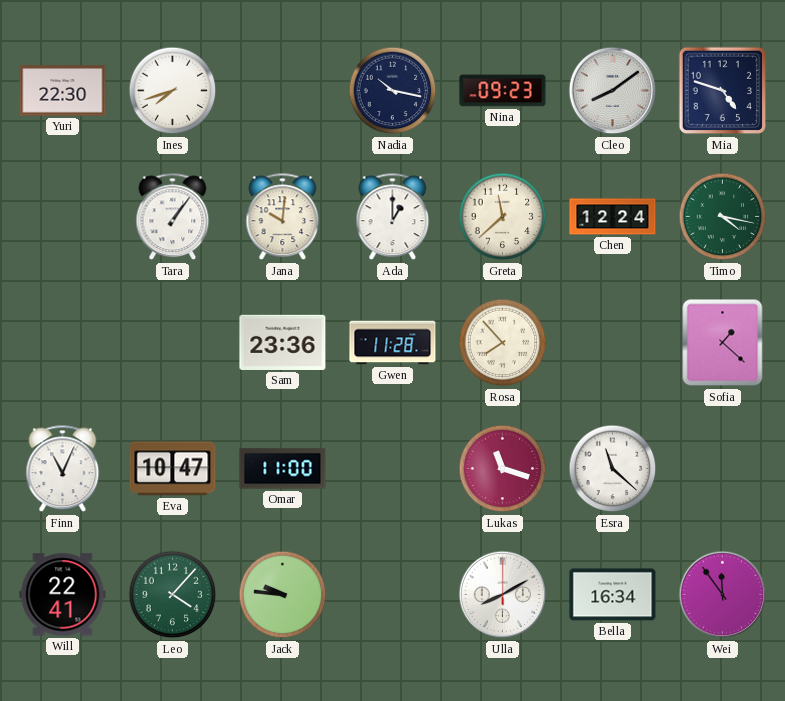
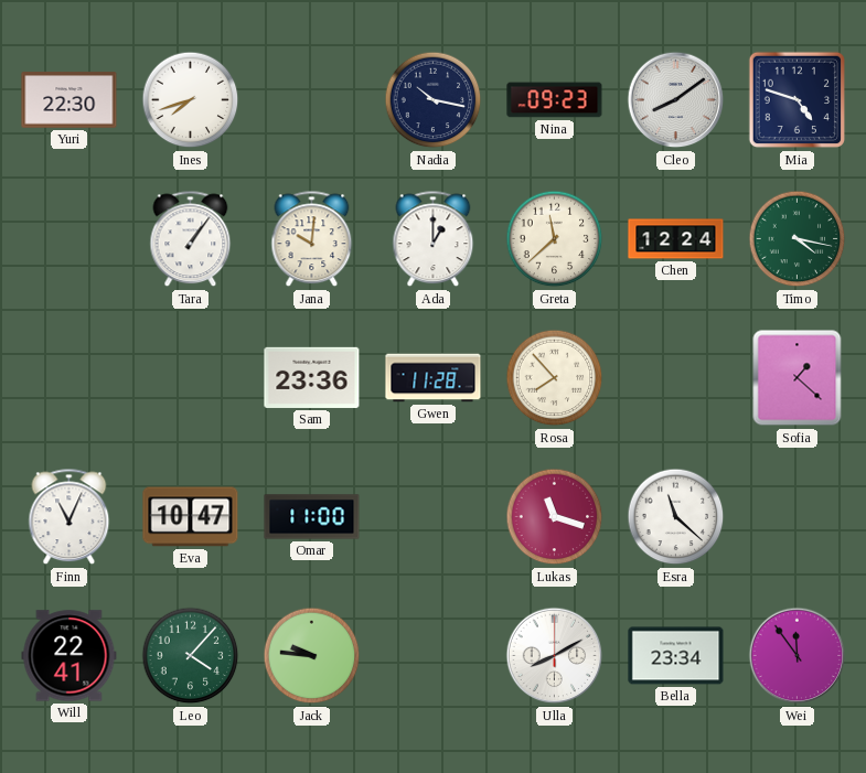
Bella: 16:34 -> 23:34 (676, 656)
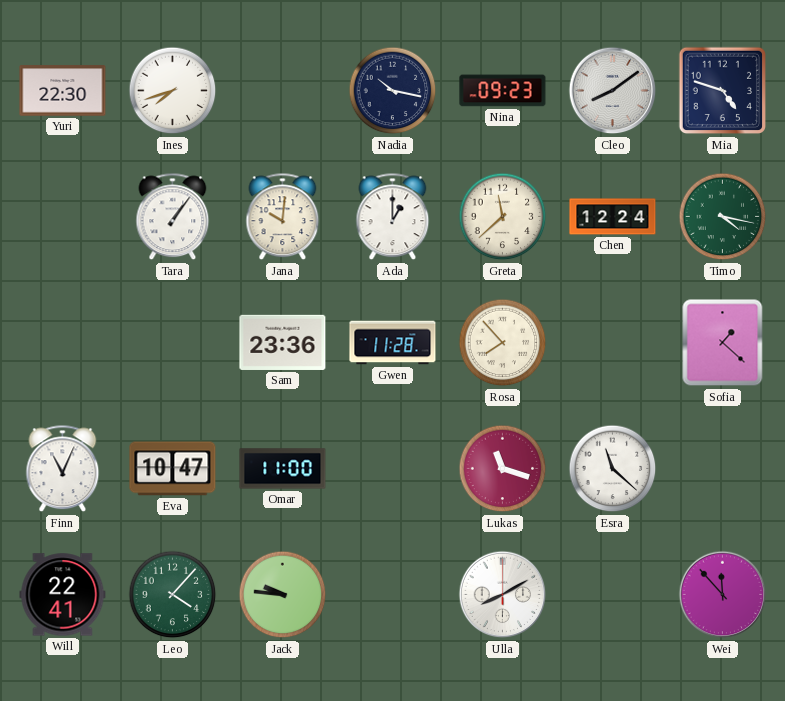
Bella: 23:34 -> none (676, 656)
Wei: 11:54 -> 11:53 (723, 595)
